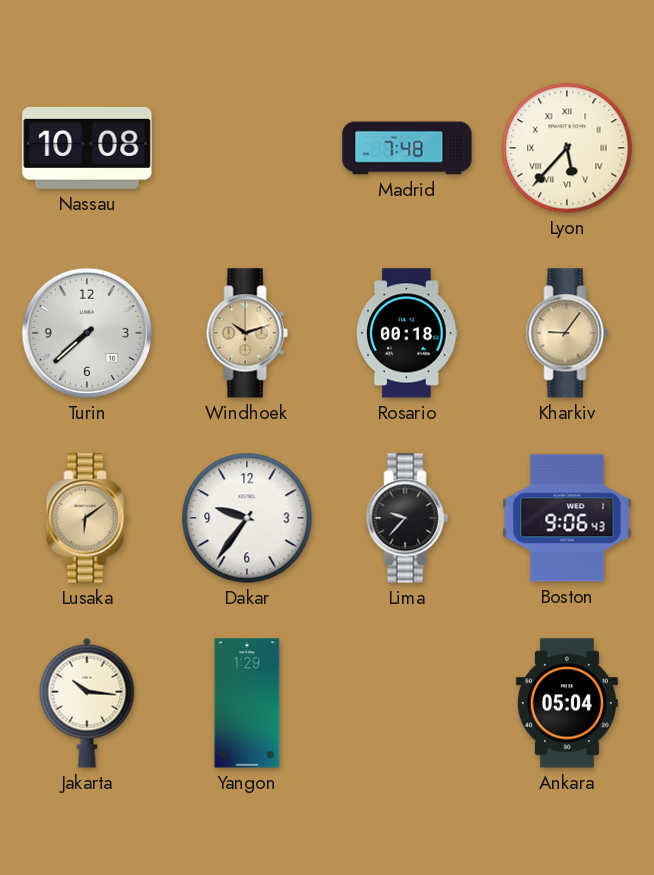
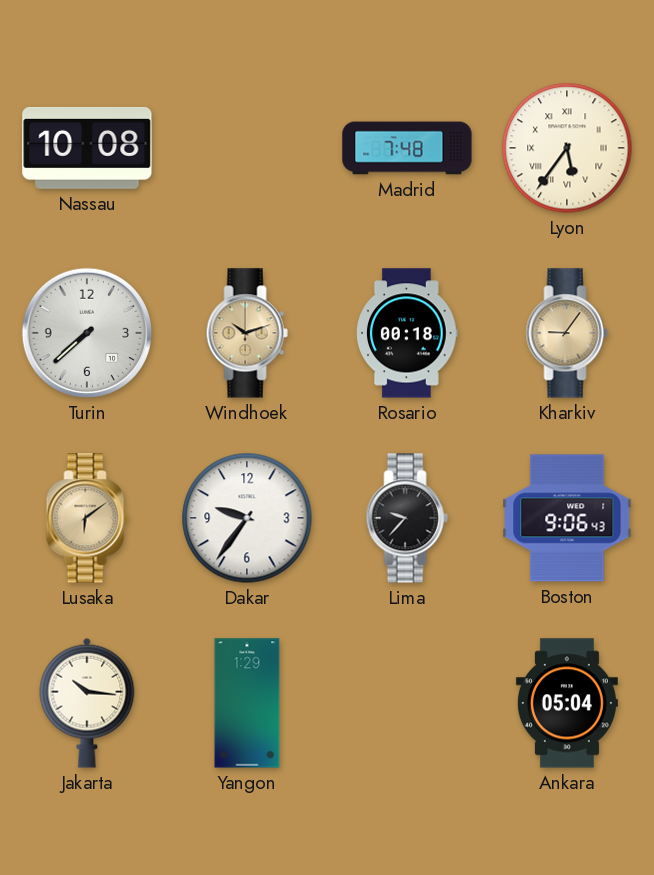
Lyon: 5:37 -> 5:36 (567, 148)
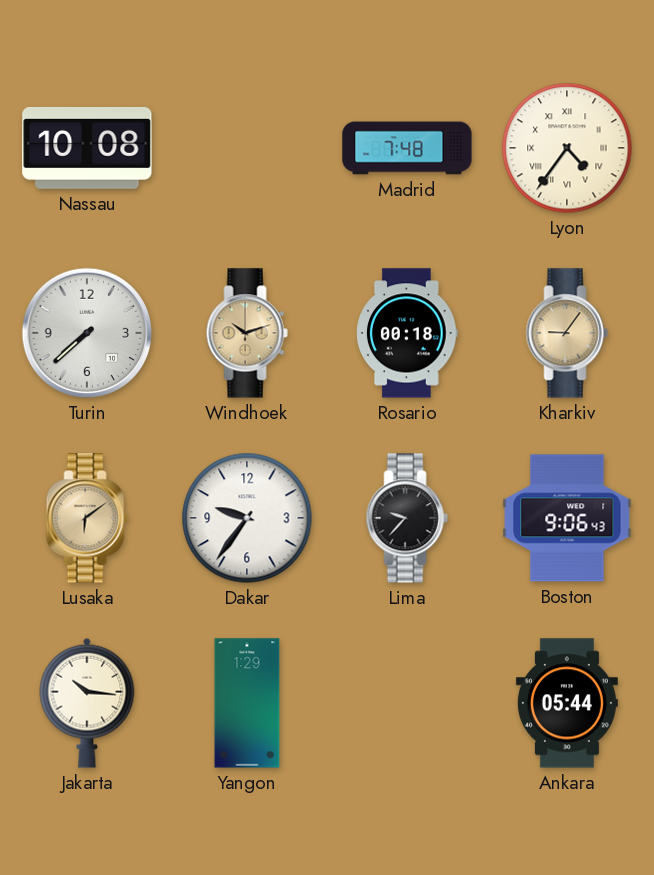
Lyon: 5:36 -> 4:36 (567, 148)
Ankara: 05:04 -> 05:44 (567, 703)
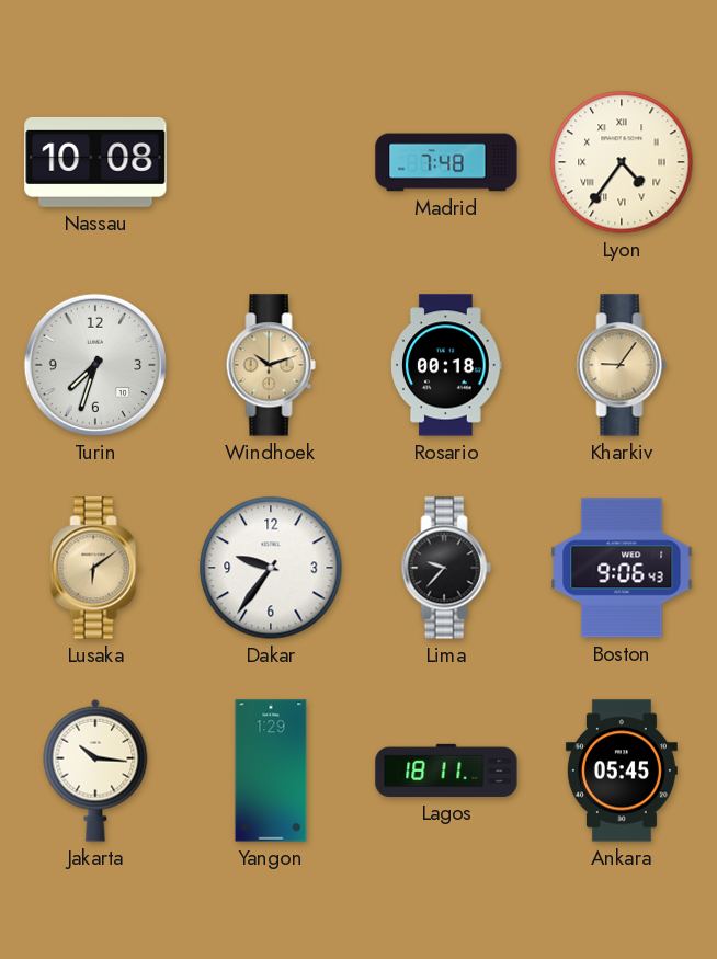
Turin: 7:38 -> 7:33 (95, 365)
Lagos: none -> 18:11 (446, 770)
Ankara: 05:44 -> 05:45 (622, 770)
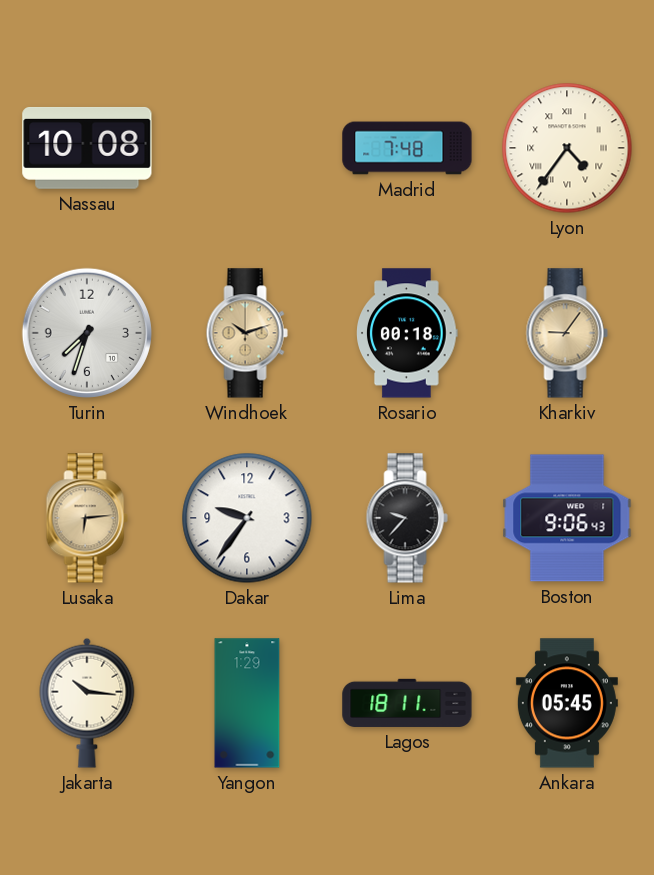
Lusaka: 6:09 -> 6:14 (87, 518)
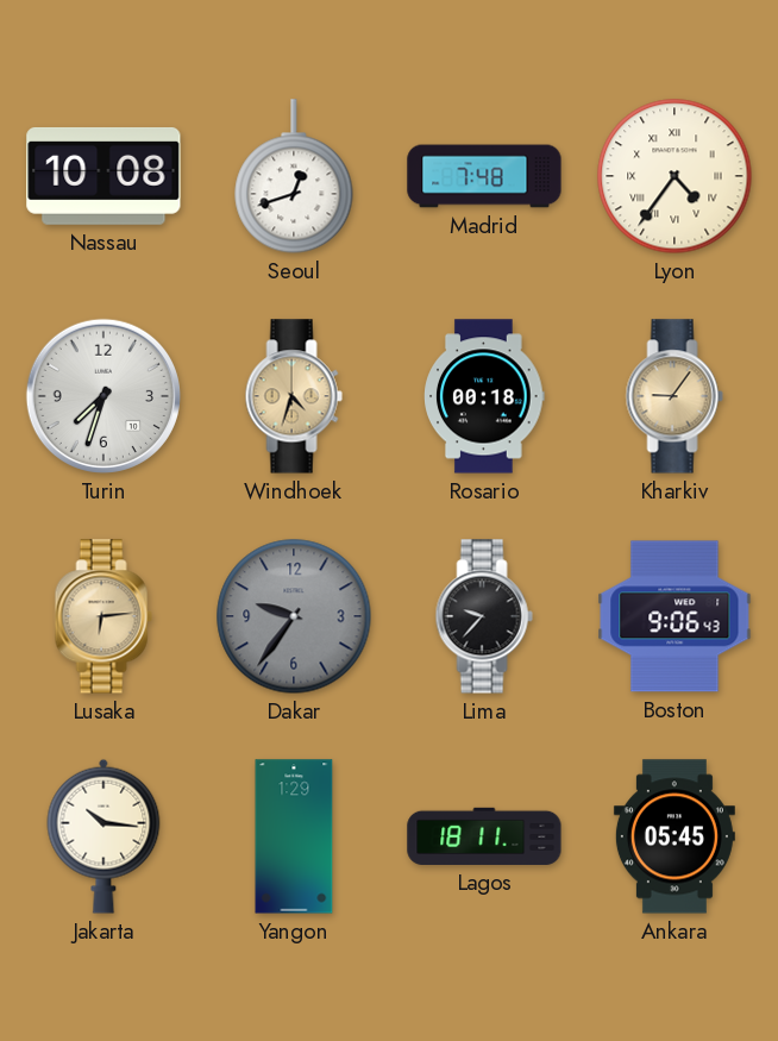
Seoul: none -> 12:42 (294, 176)
Windhoek: 10:12 -> 4:33 (294, 396)
Dakar dial: white -> grey (294, 616)
